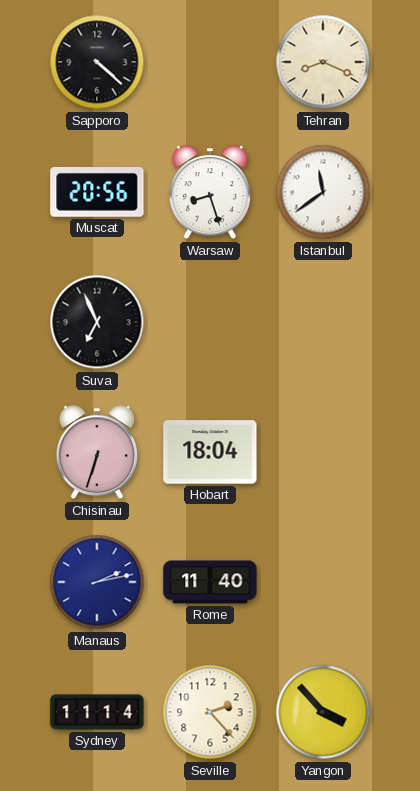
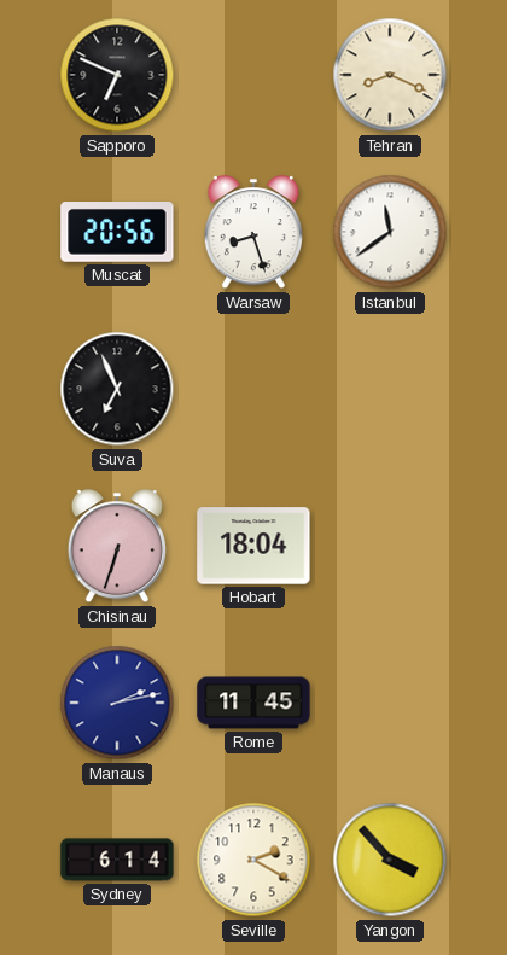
Sapporo: 4:22 -> 6:49 (117, 75)
Rome: 11:40 -> 11:45 (253, 703)
Sydney: 11:14 -> 6:14 (117, 860)
Seville: 2:23 -> 2:20 (253, 860)
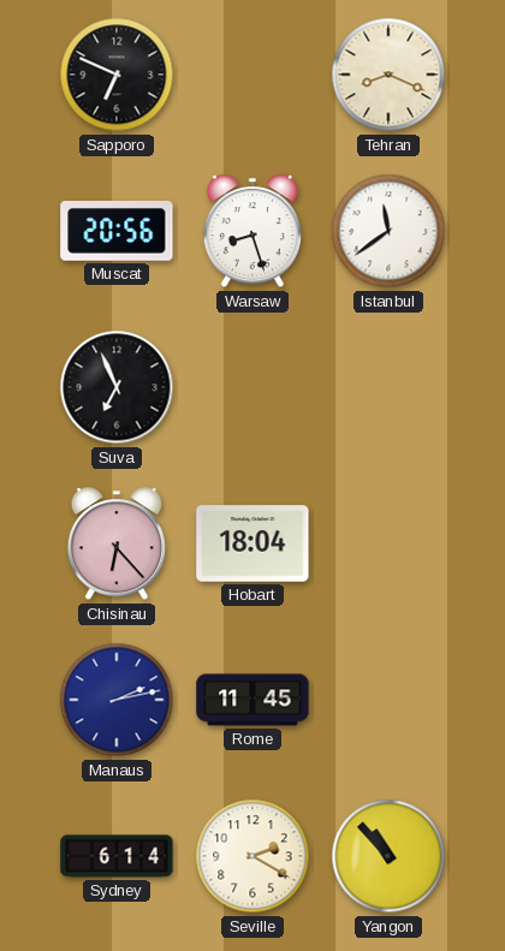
Chisinau: 6:33 -> 6:23 (117, 545)
Yangon: 3:53 -> 10:53 (388, 856)
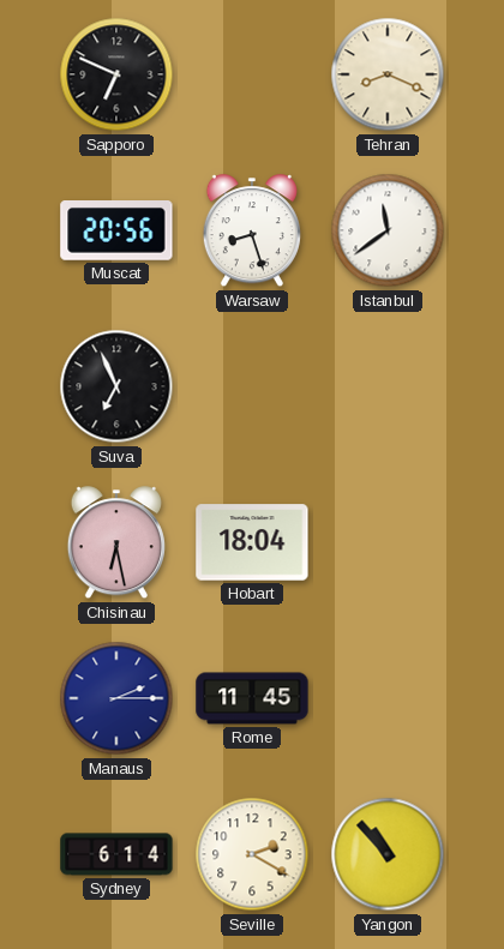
Chisinau: 6:23 -> 6:28 (116, 543)
Manaus: 2:13 -> 2:15 (116, 698)
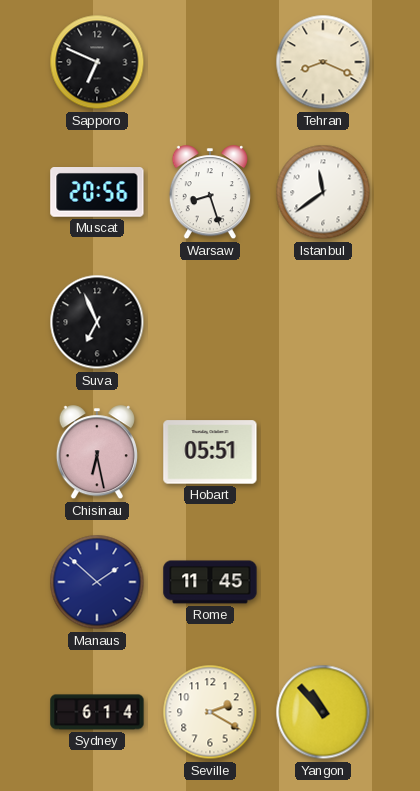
Hobart: 18:04 -> 05:51 (210, 452)
Manaus: 2:15 -> 1:52 (97, 582)
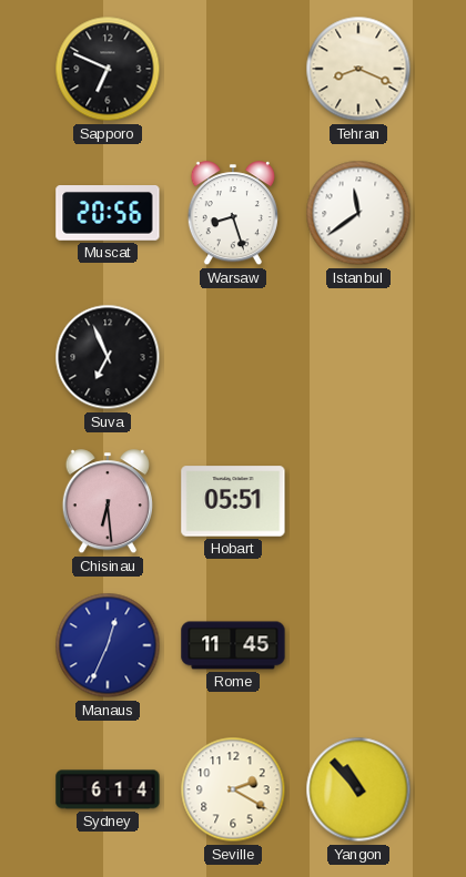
Chisinau: 6:28 -> 6:29 (108, 502)
Manaus: 1:52 -> 12:34 (108, 645)
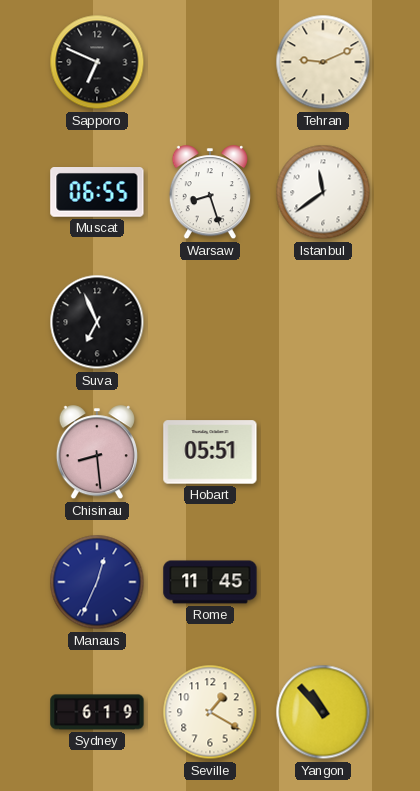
Tehran: 8:19 -> 9:11 (323, 62)
Muscat: 20:56 -> 06:55 (97, 193)
Chisinau: 6:29 -> 8:29 (97, 453)
Sydney: 6:14 -> 6:19 (97, 712)
Seville: 2:20 -> 1:20 (210, 712)
